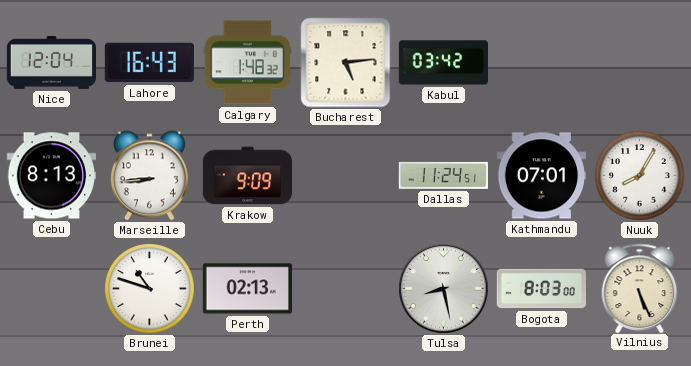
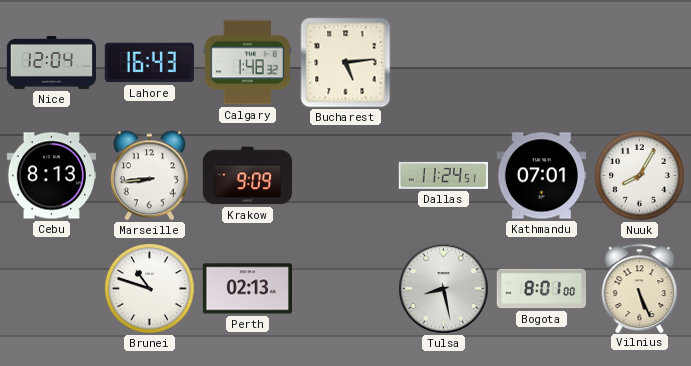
Kabul: 03:42 -> none (443, 63)
Bogota: 8:03 -> 8:01 (541, 289)
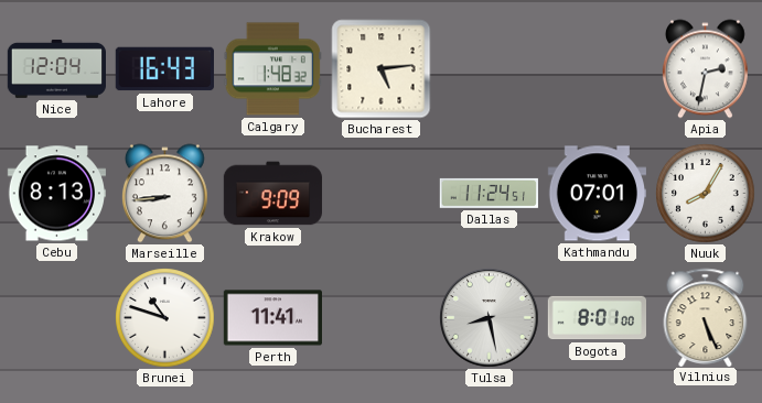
Apia: none -> 2:32 (705, 69)
Perth: 02:13 -> 11:41 (272, 318)
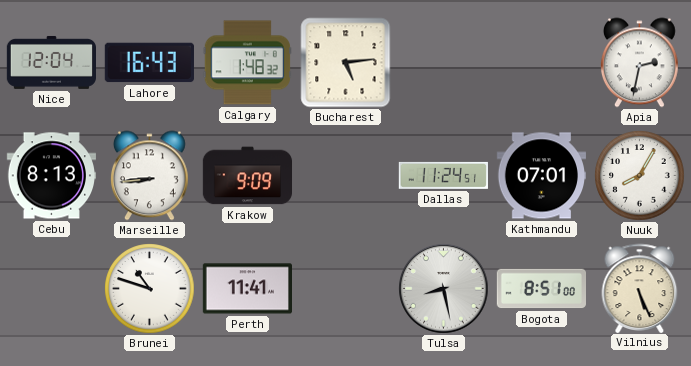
Bogota: 8:01 -> 8:51 (541, 289)
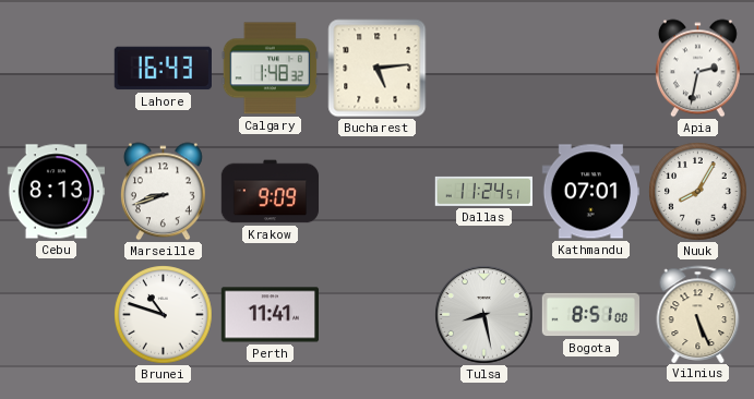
Nice: 12:04 -> none (52, 62)
Marseille: 8:44 -> 8:42 (163, 192)
